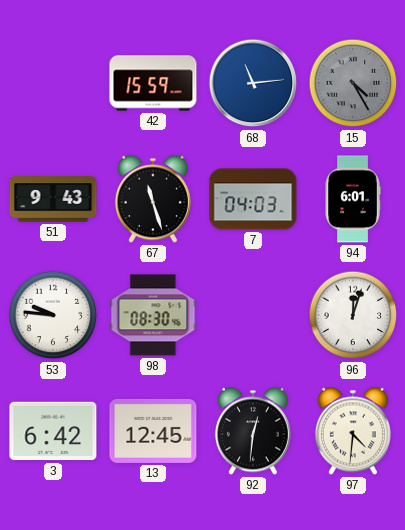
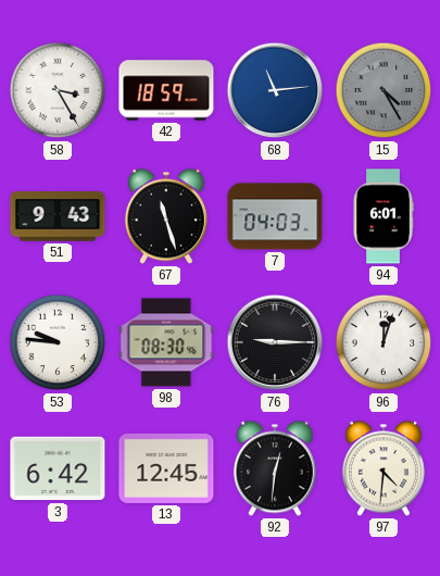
58: none -> 3:25 (58, 90)
42: 15:59 -> 18:59 (166, 90)
76: none -> 9:15 (275, 342)
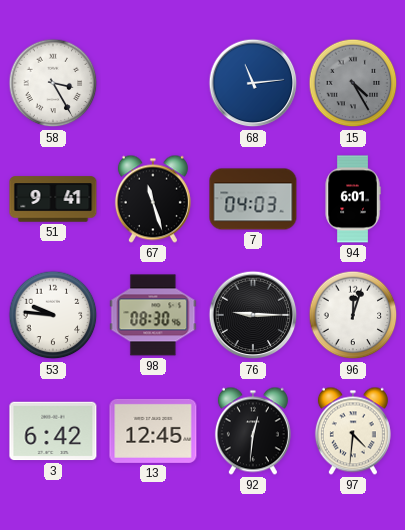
42: 18:59 -> none (166, 90)
51: 9:43 -> 9:41 (53, 199)
